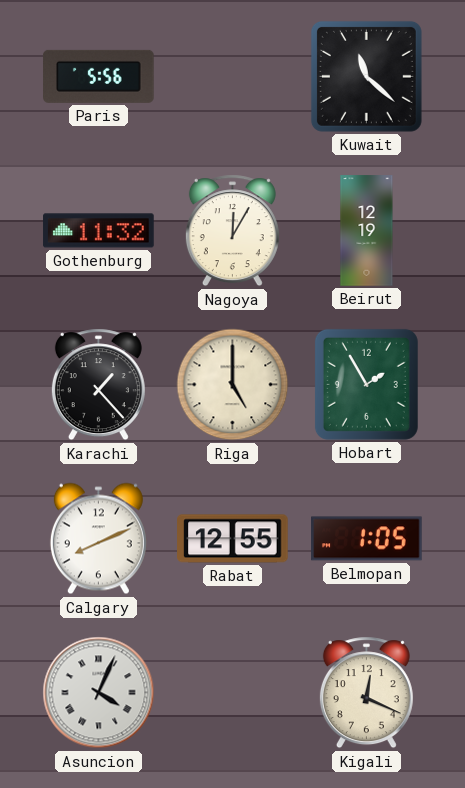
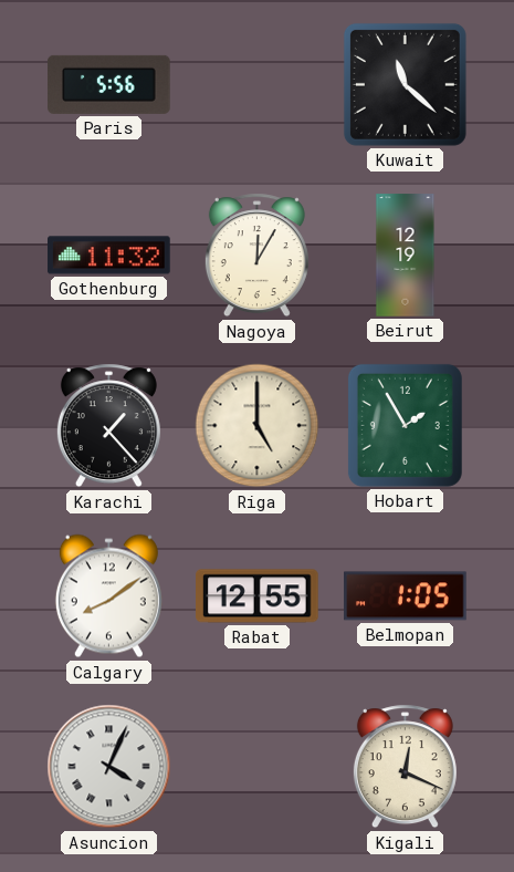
Calgary: 8:11 -> 8:09 (108, 596)
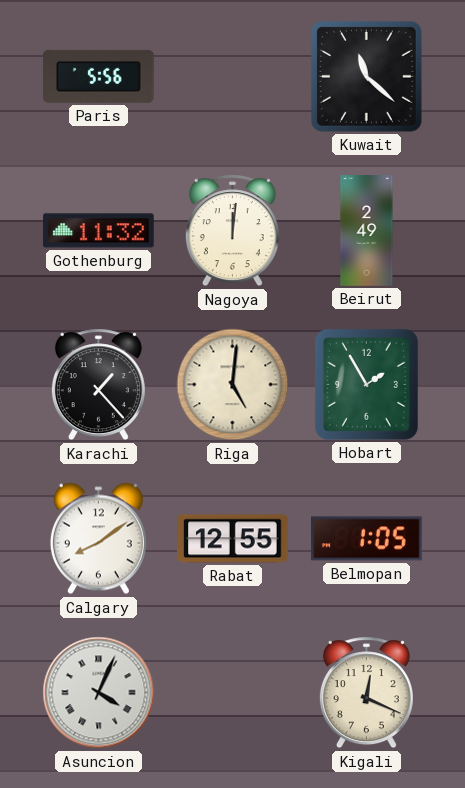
Nagoya: 12:05 -> 12:01 (232, 231)
Beirut: 12:19 -> 2:49 (367, 231)
Riga: 5:00 -> 5:01 (233, 385)
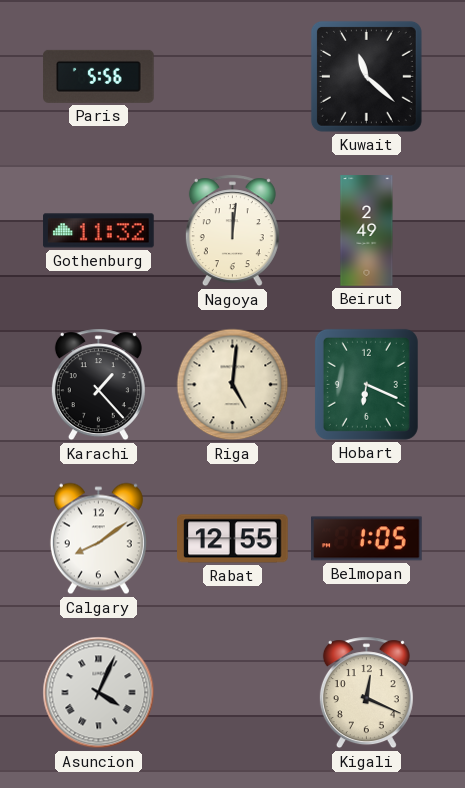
Hobart: 1:55 -> 6:19 (366, 384)
